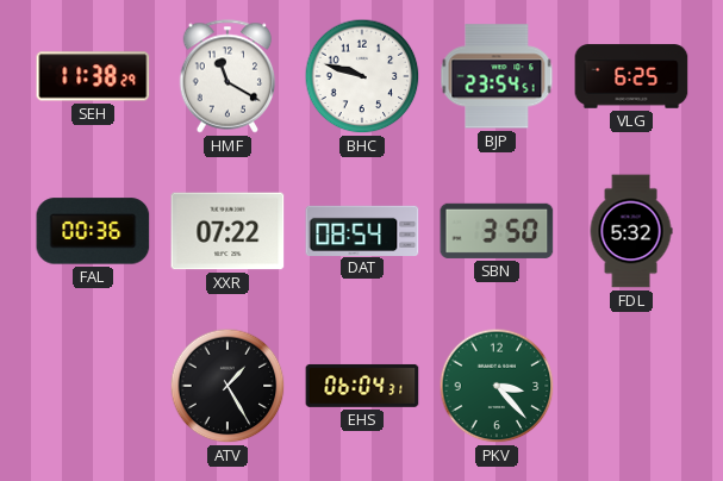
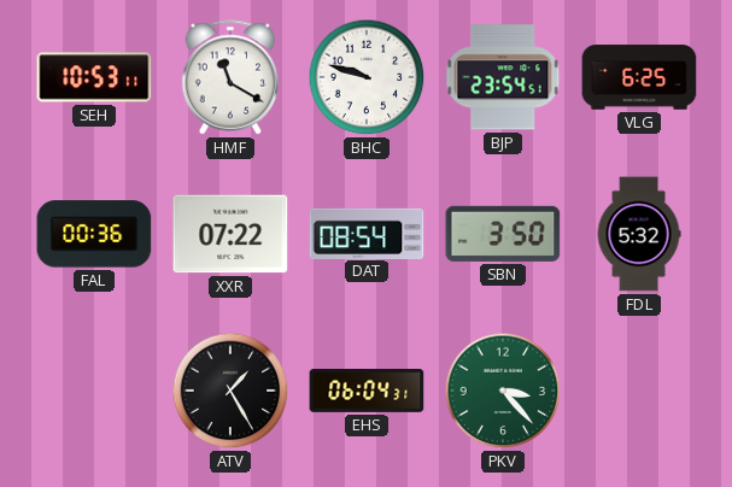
SEH: 11:38 -> 10:53 (94, 77)
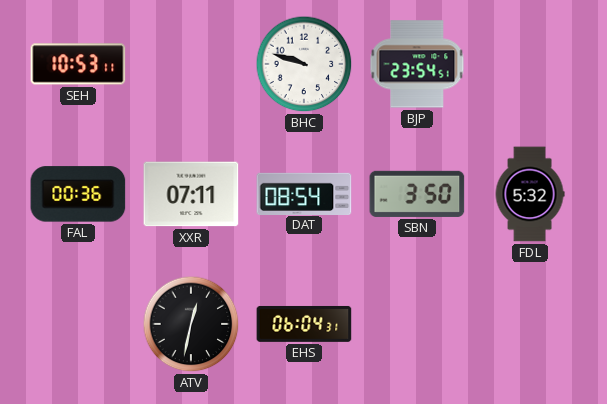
HMF: 11:20 -> none (230, 77)
VLG: 6:25 -> none (639, 77)
XXR: 07:22 -> 07:11 (191, 194)
ATV: 1:25 -> 12:32 (191, 324)
PKV: 3:23 -> none (503, 391)
